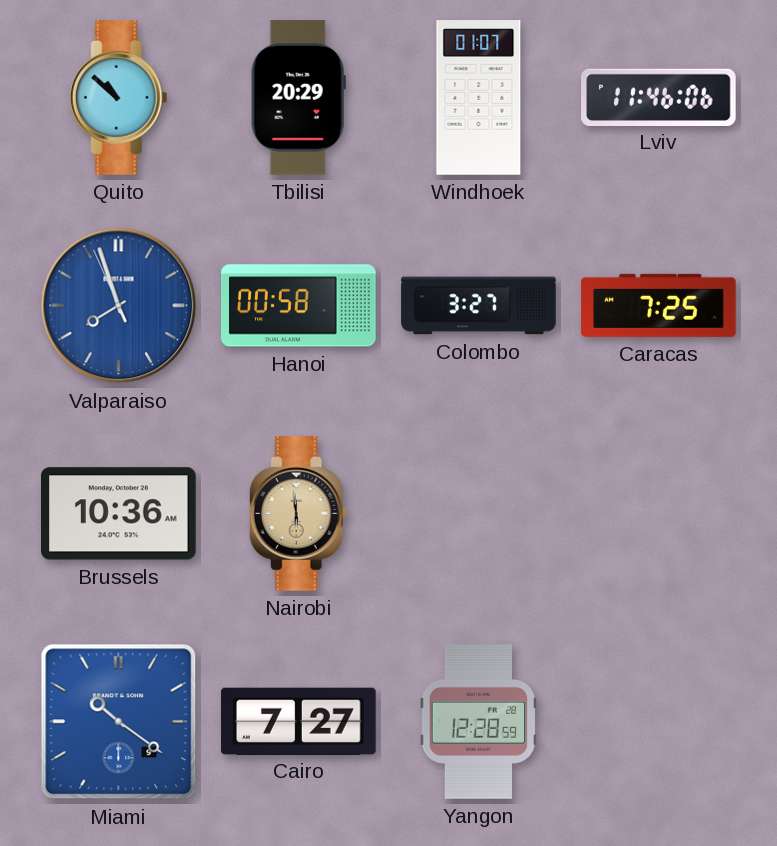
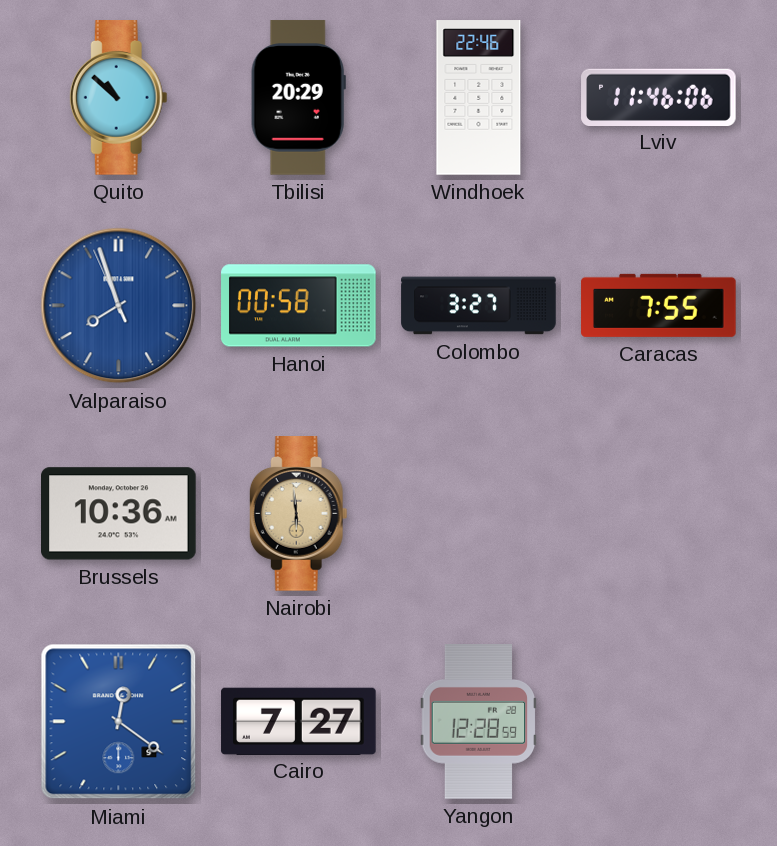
Windhoek: 01:07 -> 22:46 (479, 98)
Caracas: 7:25 -> 7:55 (659, 305)
Miami: 10:21 -> 12:21 (119, 722)
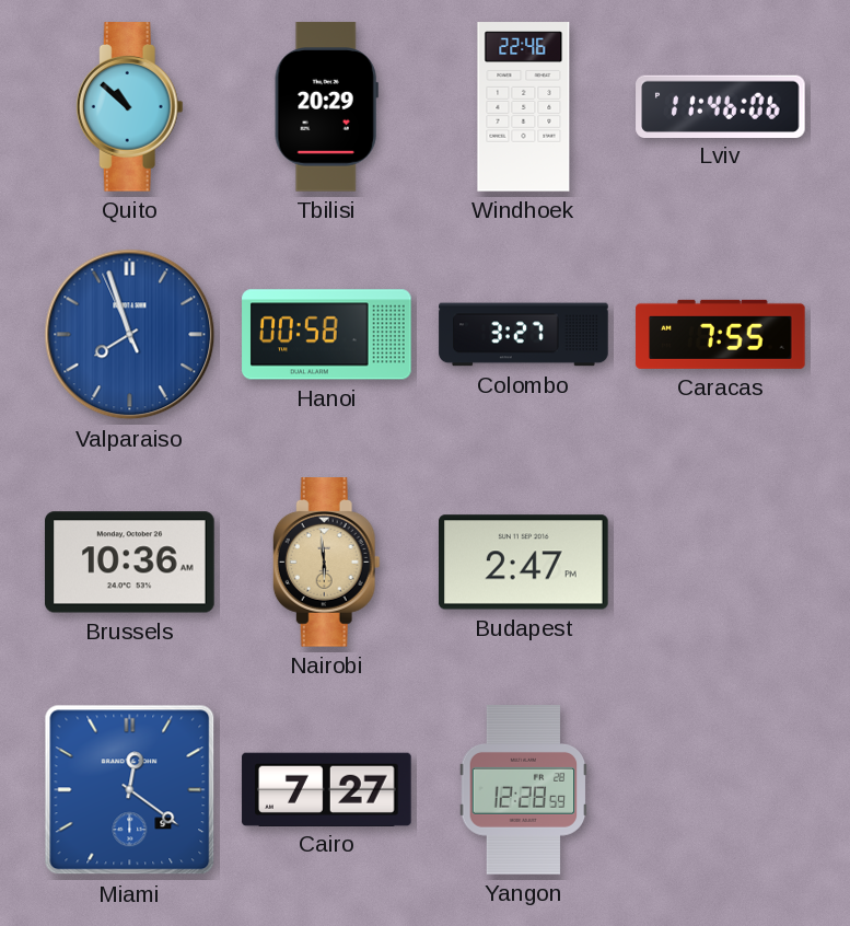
Budapest: none -> 2:47 (524, 563)
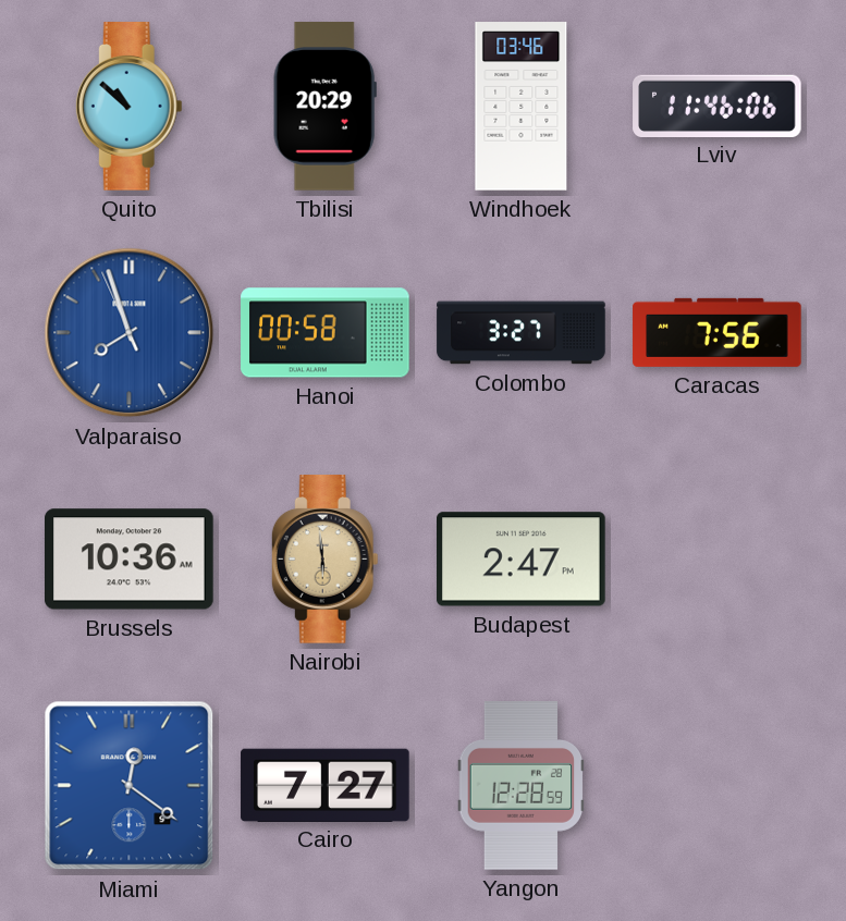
Windhoek: 22:46 -> 03:46 (522, 107)
Caracas: 7:55 -> 7:56 (718, 332)
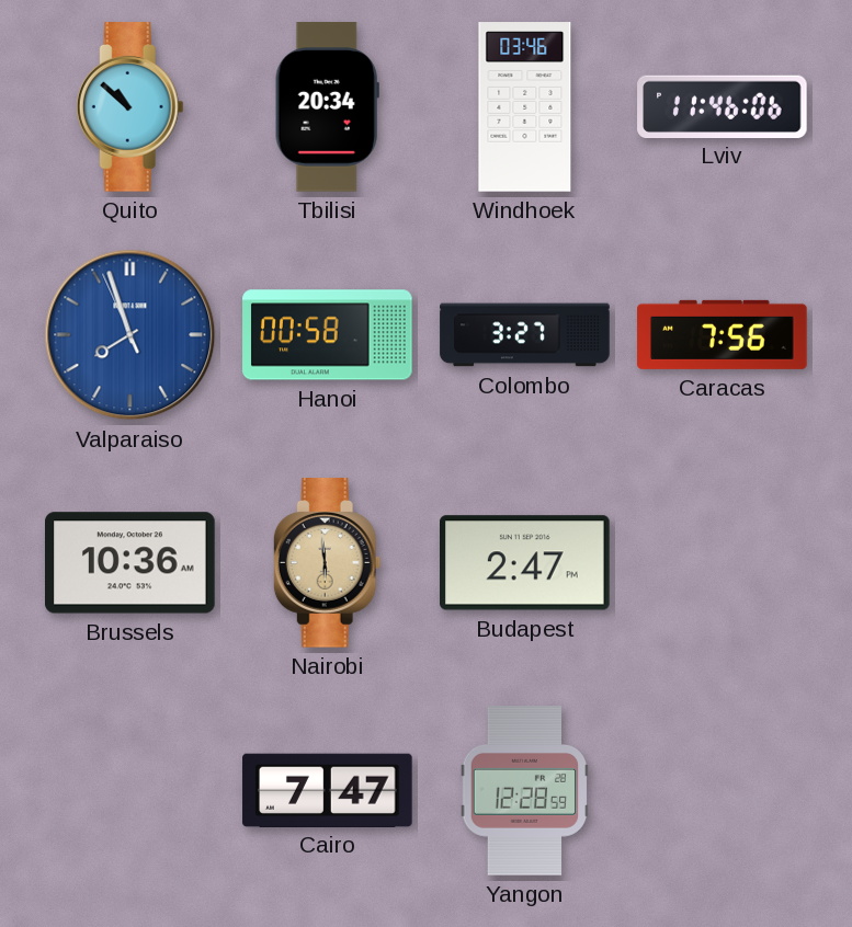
Tbilisi: 20:29 -> 20:34 (327, 107)
Miami: 12:21 -> none (130, 786)
Cairo: 7:27 -> 7:47 (328, 790)
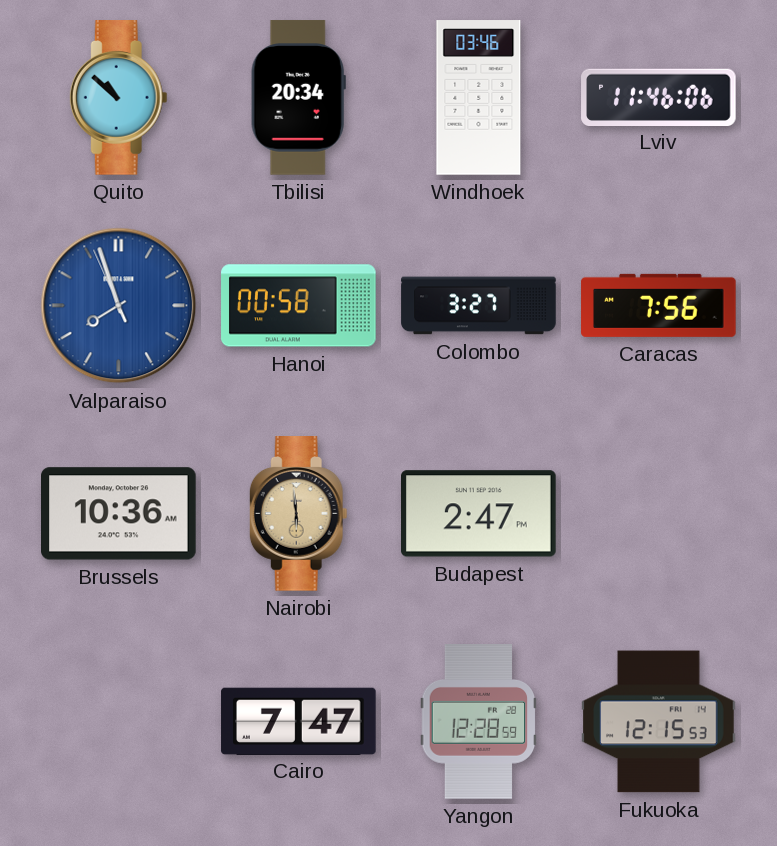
Fukuoka: none -> 12:15 (659, 722)
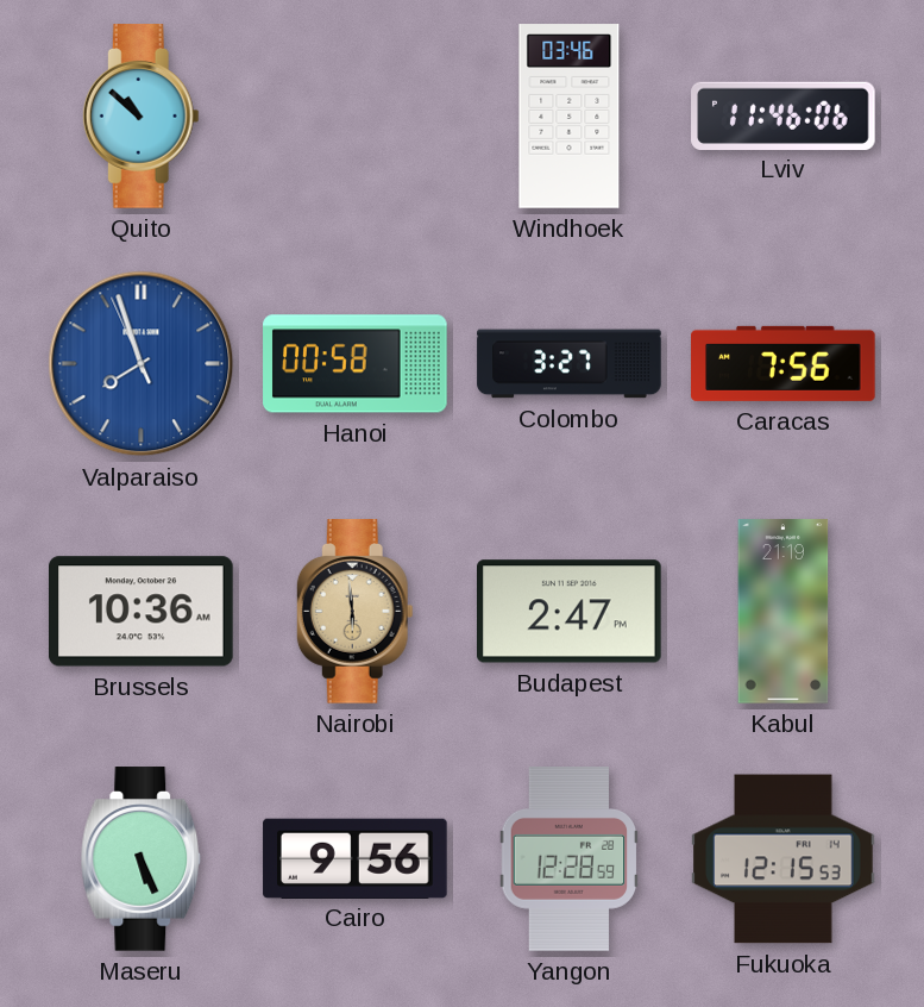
Tbilisi: 20:34 -> none (298, 98)
Kabul: none -> 21:19 (784, 612)
Maseru: none -> 5:26 (142, 859)
Cairo: 7:47 -> 9:56 (356, 858)
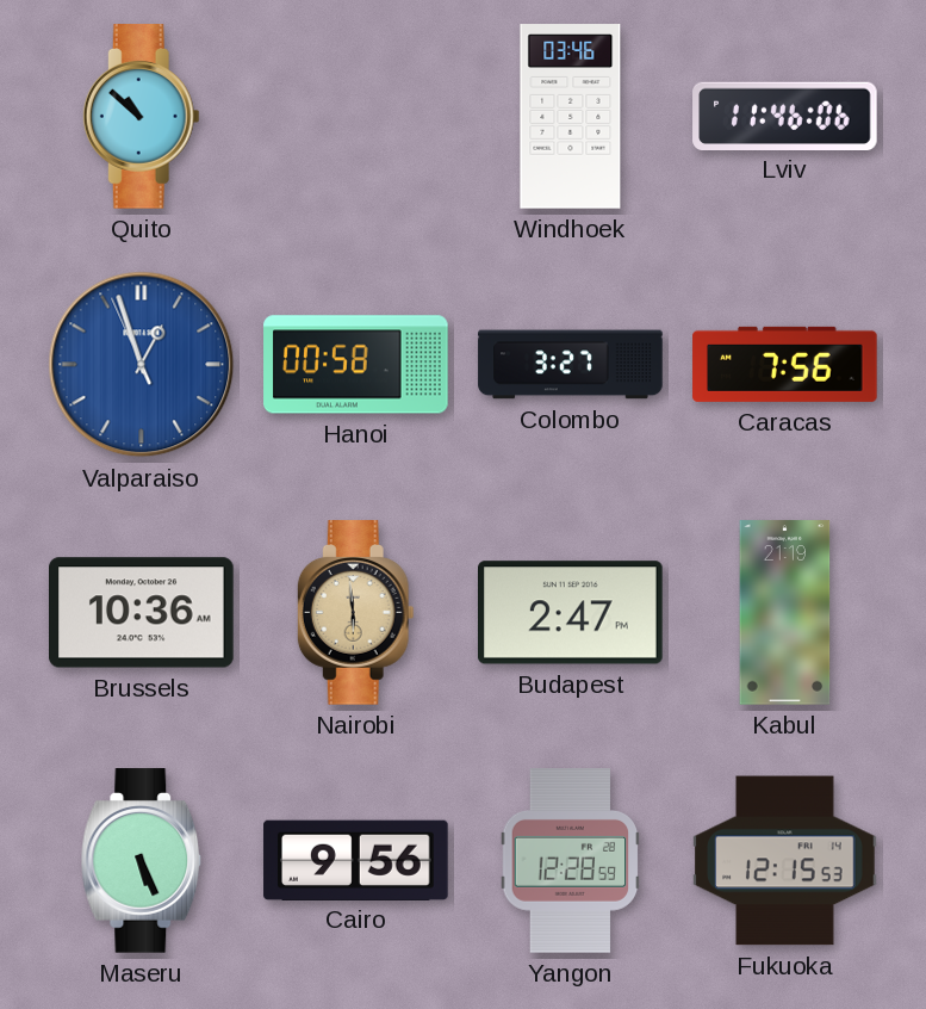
Valparaiso: 7:56 -> 12:56 (142, 365)
